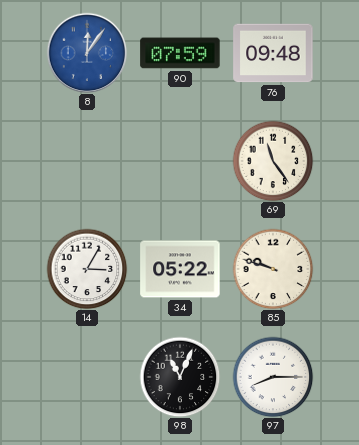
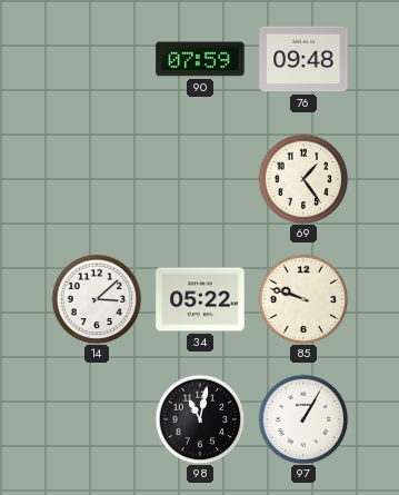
8: 12:06 -> none (87, 53)
69: 11:24 -> 1:24 (303, 179)
14: 3:05 -> 3:08 (97, 299)
98: 11:04 -> 11:02 (200, 419)
97: 8:15 -> 1:05 (303, 419)
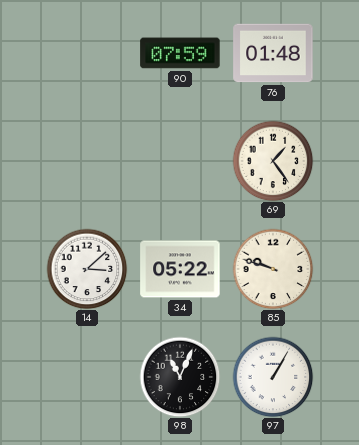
76: 09:48 -> 01:48 (273, 53)
98: 11:02 -> 11:04 (180, 377)
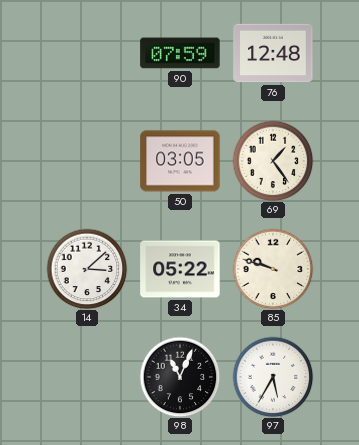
76: 01:48 -> 12:48 (273, 53)
50: none -> 03:05 (180, 161)
97: 1:05 -> 5:35 (273, 377)
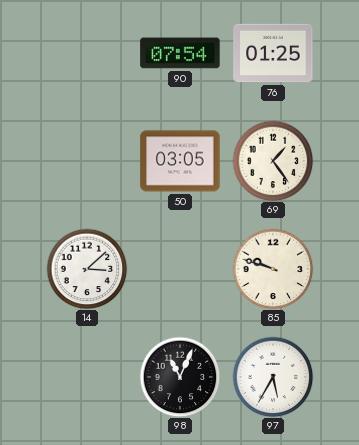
90: 07:59 -> 07:54 (180, 53)
76: 12:48 -> 01:25 (273, 53)
34: 05:22 -> none (180, 269)
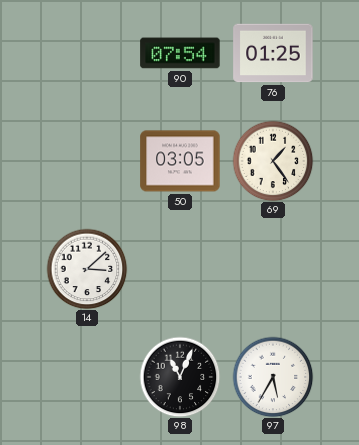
85: 9:48 -> none (273, 269)
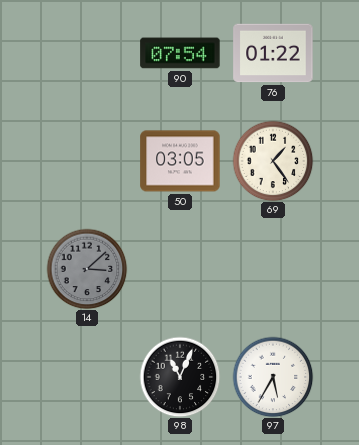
76: 01:25 -> 01:22 (273, 53)
14 dial: white -> grey (87, 269)
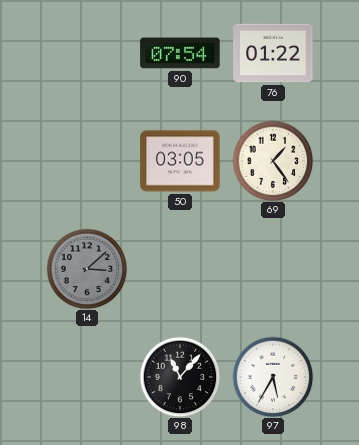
98: 11:04 -> 11:07 (180, 377)
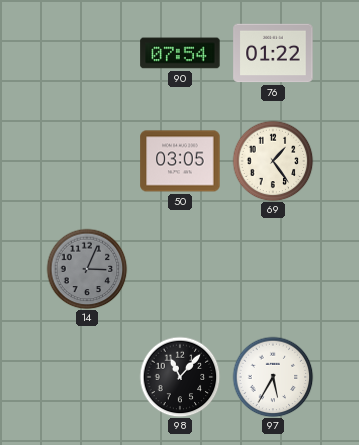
14: 3:08 -> 3:04 (87, 269)
